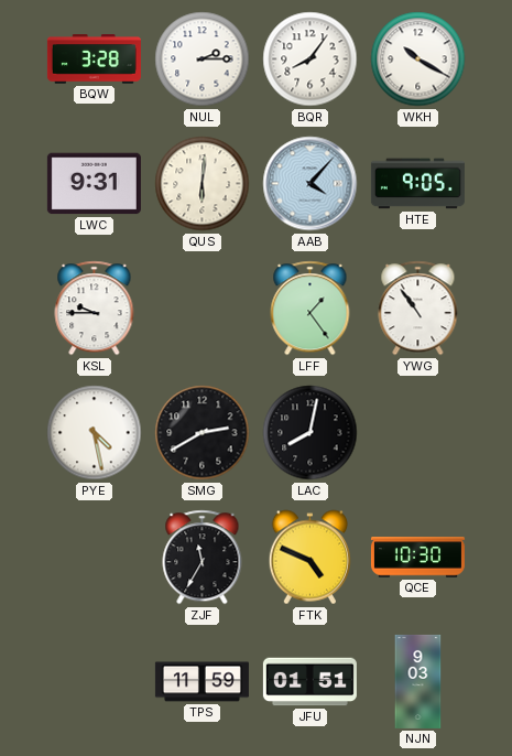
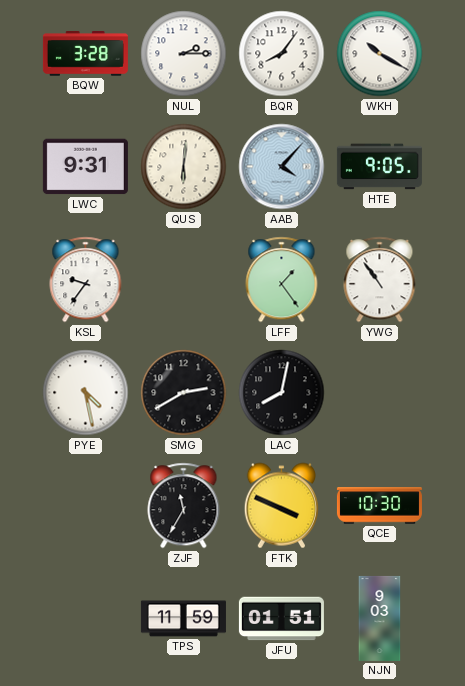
KSL: 9:45 -> 9:36 (86, 280)
FTK: 4:49 -> 3:49 (281, 506)
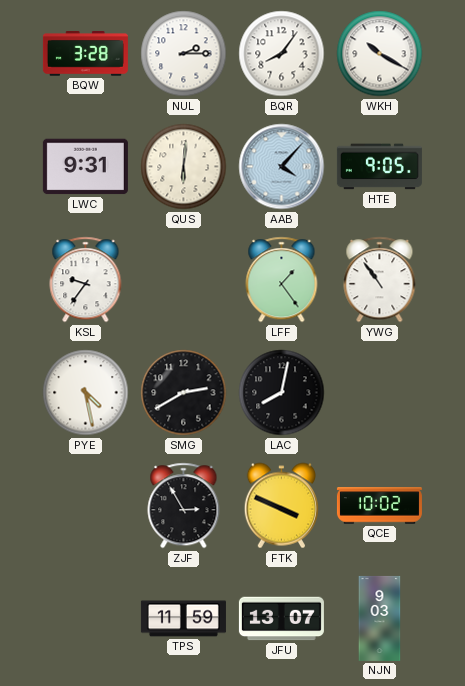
ZJF: 11:35 -> 2:55 (184, 506)
QCE: 10:30 -> 10:02 (379, 506)
JFU: 01:51 -> 13:07 (281, 619)
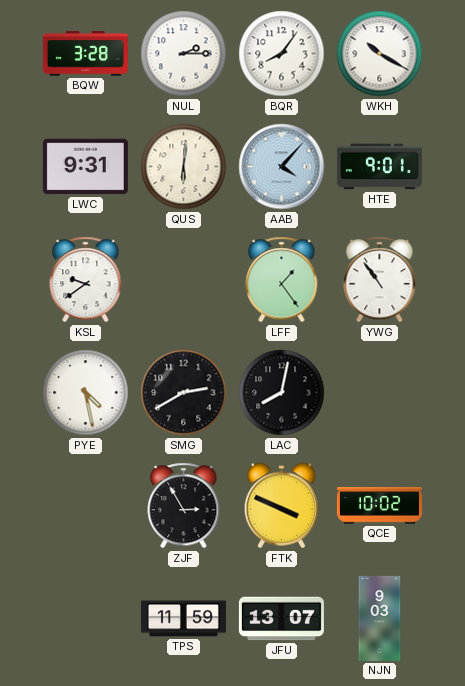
HTE: 9:05 -> 9:01 (379, 167)
KSL: 9:36 -> 9:39 (86, 280)
